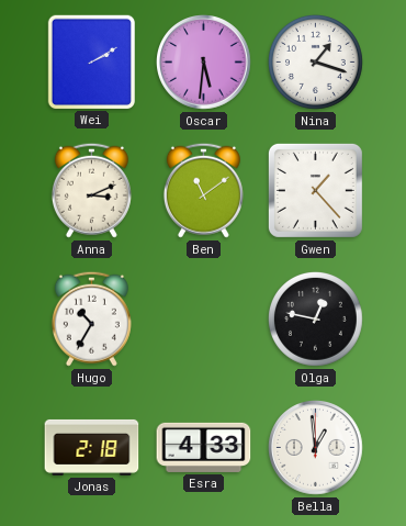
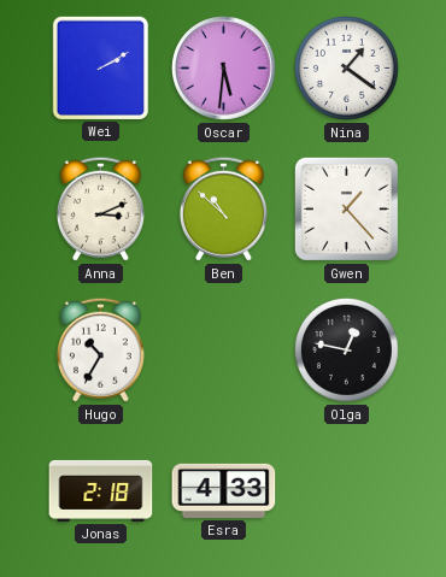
Nina: 1:18 -> 1:21 (346, 67)
Ben: 11:09 -> 10:52 (223, 208)
Bella: 12:59 -> none (316, 448)
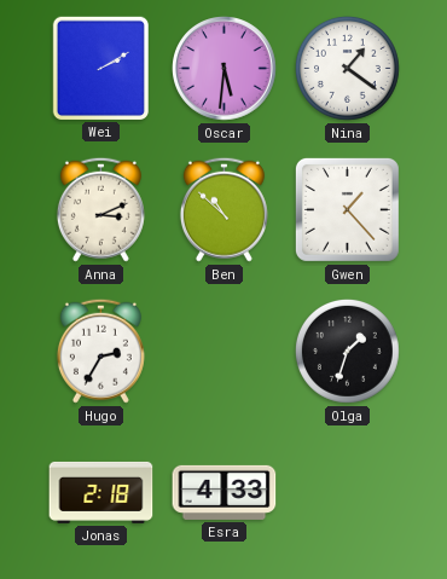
Hugo: 10:35 -> 2:35 (100, 351)
Olga: 12:47 -> 1:33 (347, 351)
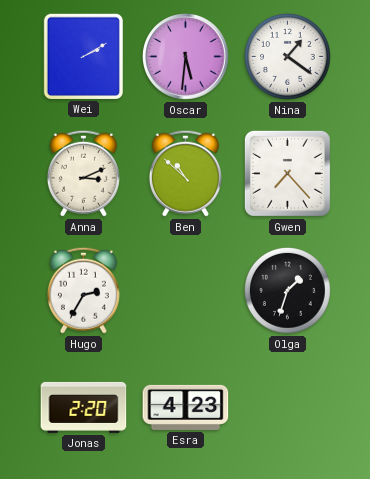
Gwen: 1:23 -> 7:23 (287, 173)
Jonas: 2:18 -> 2:20 (84, 407)
Esra: 4:33 -> 4:23 (186, 407)
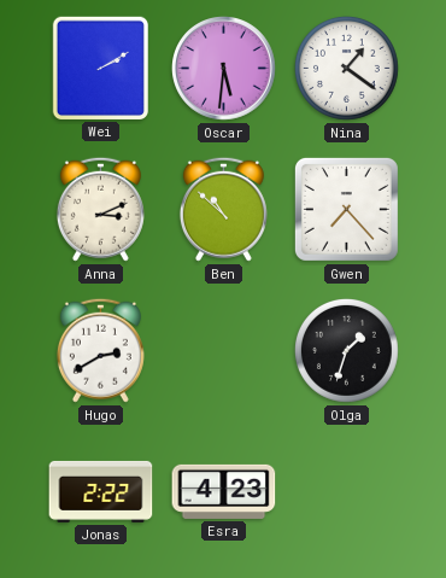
Hugo: 2:35 -> 2:40 (100, 350)
Jonas: 2:20 -> 2:22 (101, 491)
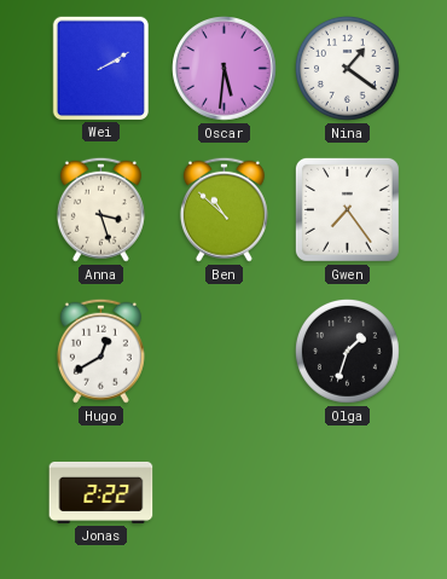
Anna: 3:11 -> 3:27 (100, 209)
Gwen: 7:23 -> 7:24 (347, 209)
Hugo: 2:40 -> 12:40 (100, 351)
Esra: 4:23 -> none (224, 491)
